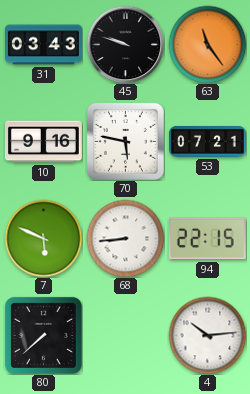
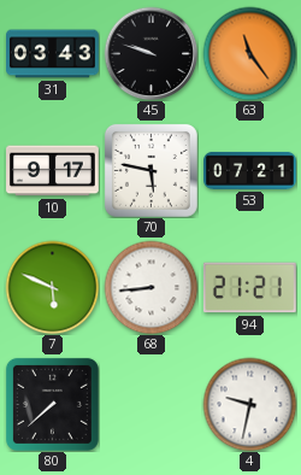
10: 9:16 -> 9:17 (53, 171)
94: 22:15 -> 21:21 (249, 288)
4: 10:14 -> 9:32 (249, 404)
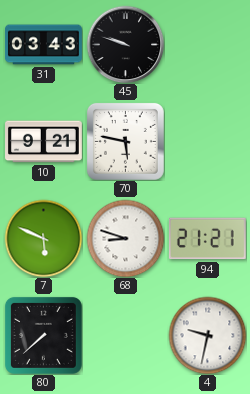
63: 11:24 -> none (249, 53)
10: 9:17 -> 9:21 (44, 142)
53: 07:21 -> none (250, 170)
68: 8:44 -> 8:48 (125, 238)
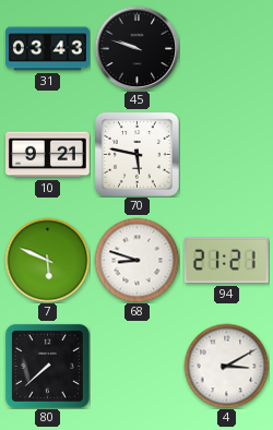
4: 9:32 -> 3:10 (226, 366)
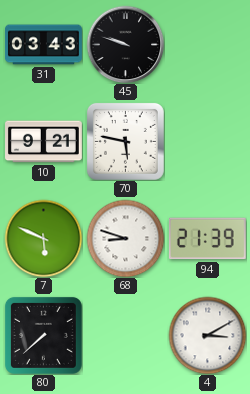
94: 21:21 -> 21:39 (207, 239)
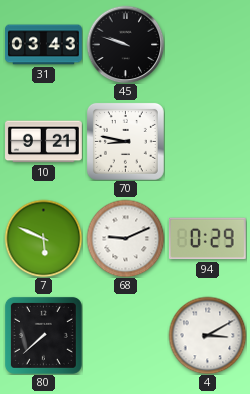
70: 5:47 -> 8:47 (125, 141)
68: 8:48 -> 9:11 (125, 238)
94: 21:39 -> 0:29 (207, 239)
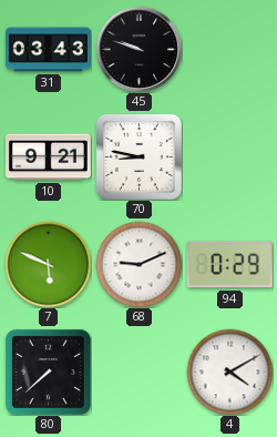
4: 3:10 -> 4:10 (229, 372)
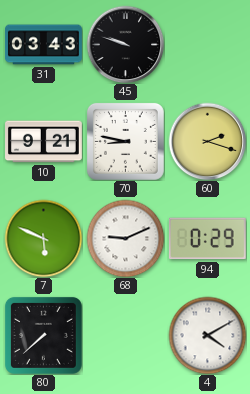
60: none -> 2:18 (207, 141)
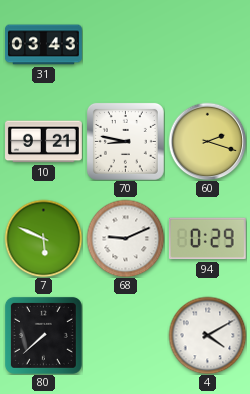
45: 9:48 -> none (125, 44)
